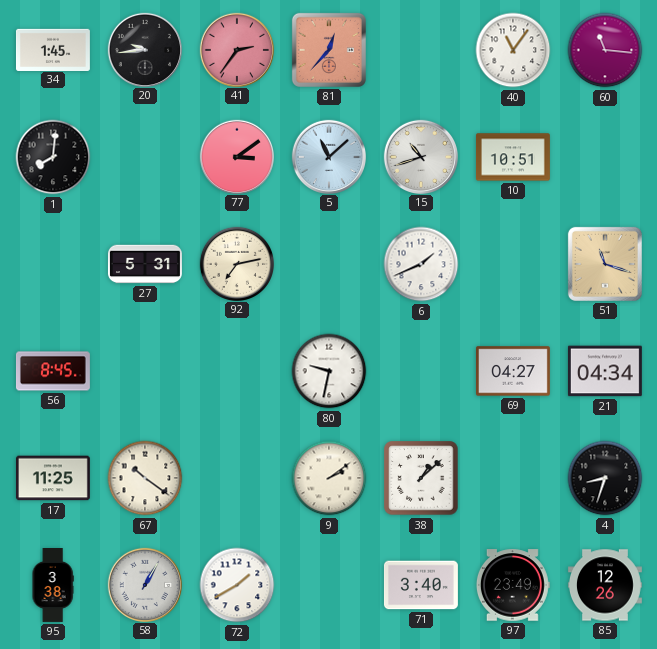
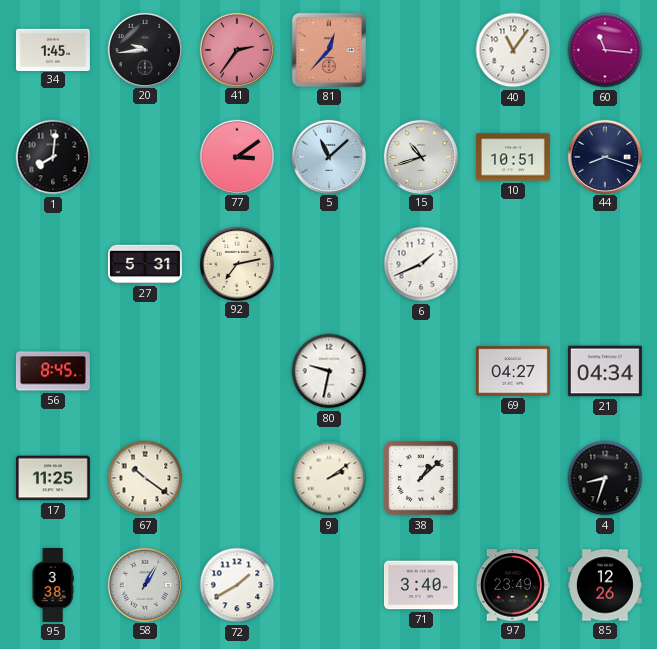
44: none -> 8:18 (604, 156)
51: 11:18 -> none (605, 264)
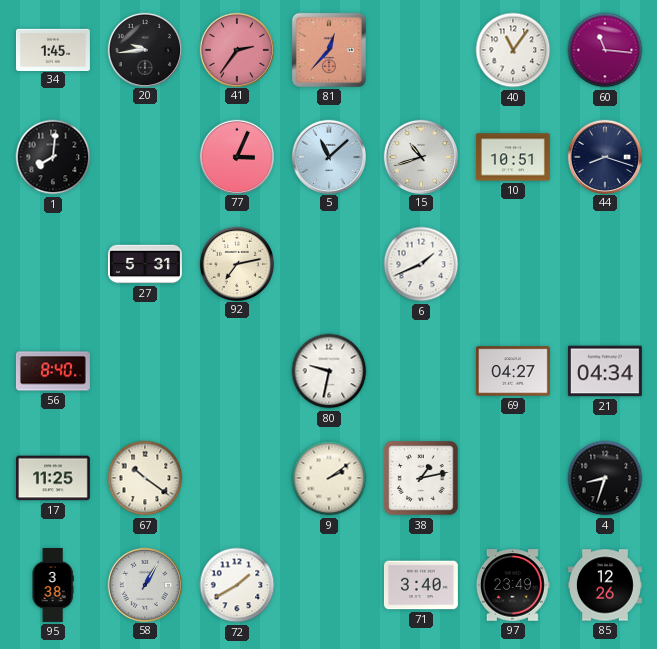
77: 3:09 -> 3:04 (236, 156)
56: 8:45 -> 8:40 (53, 371)
38: 1:08 -> 1:13 (421, 478)
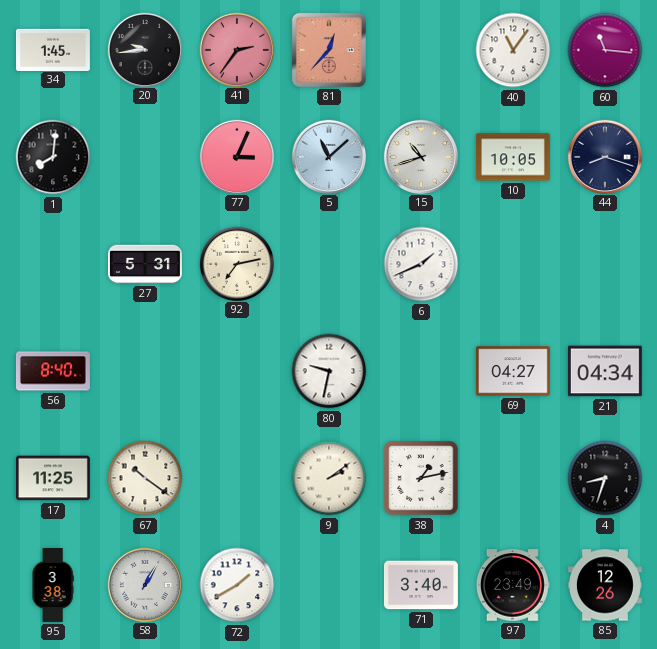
10: 10:51 -> 10:05 (513, 157)
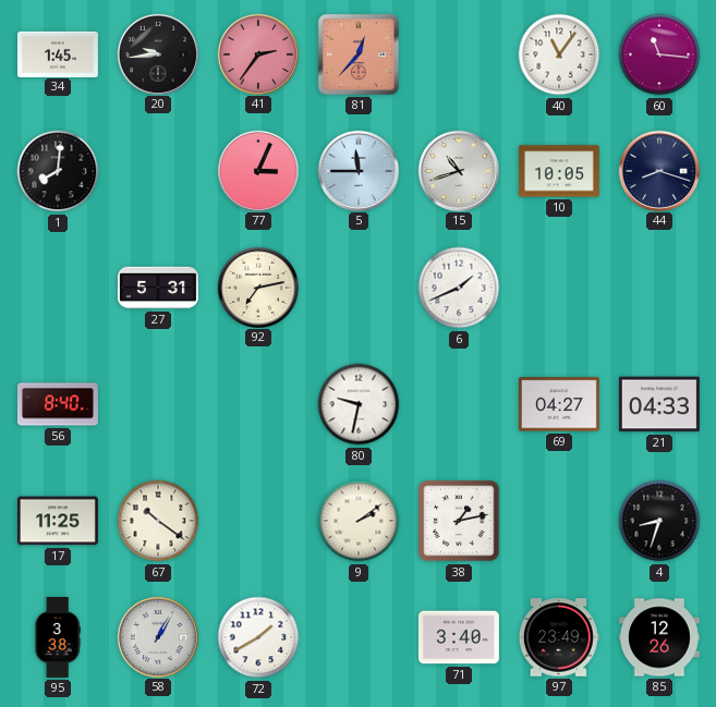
5: 11:08 -> 11:45 (357, 170)
21: 04:34 -> 04:33 (659, 404)
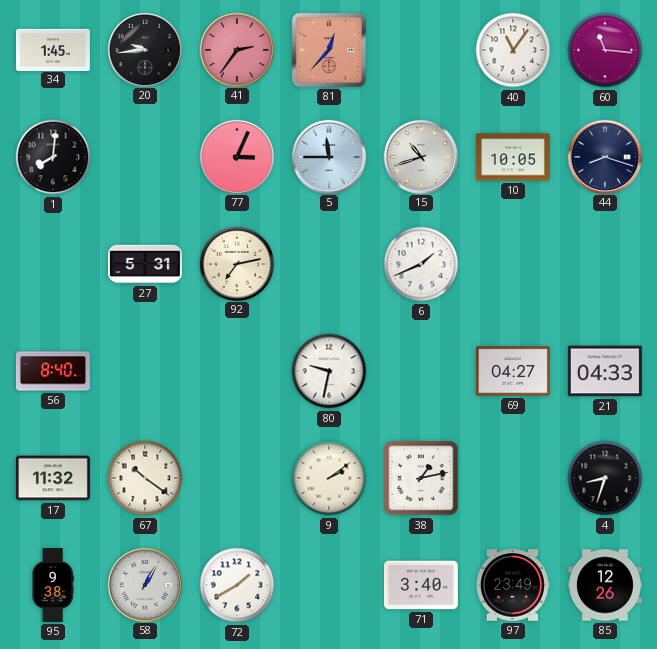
17: 11:25 -> 11:32 (53, 478)
95: 3:38 -> 9:38 (53, 586)
